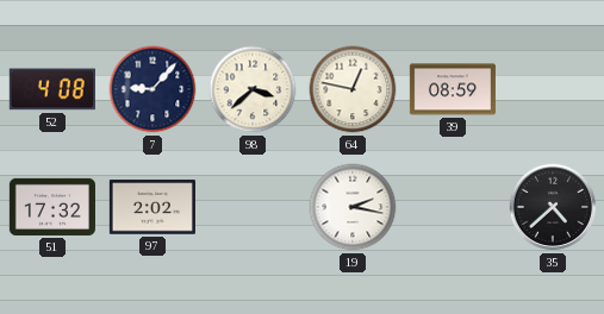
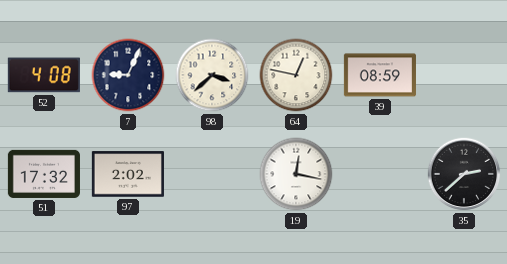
7: 9:07 -> 9:04 (128, 75)
19: 2:17 -> 12:17 (296, 174)
35: 4:38 -> 2:38 (464, 174)
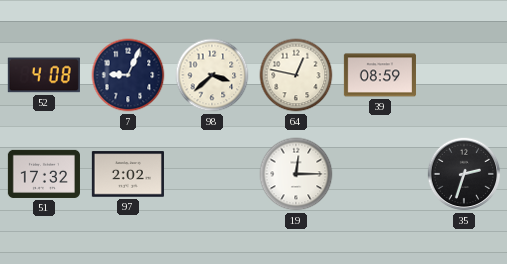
19: 12:17 -> 12:15 (296, 174)
35: 2:38 -> 2:33 (464, 174)
